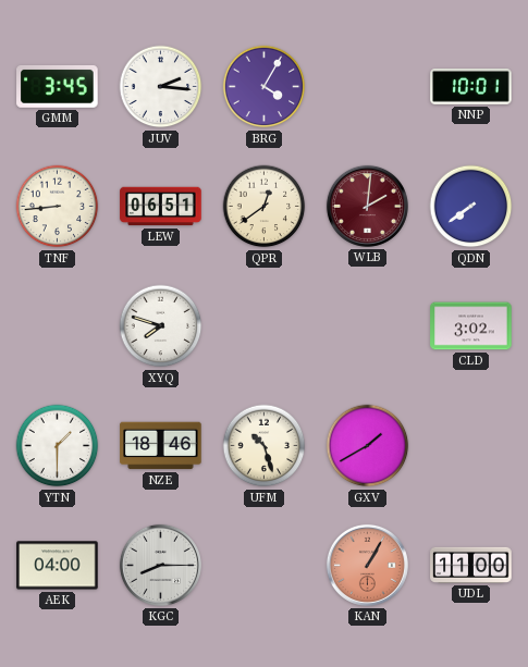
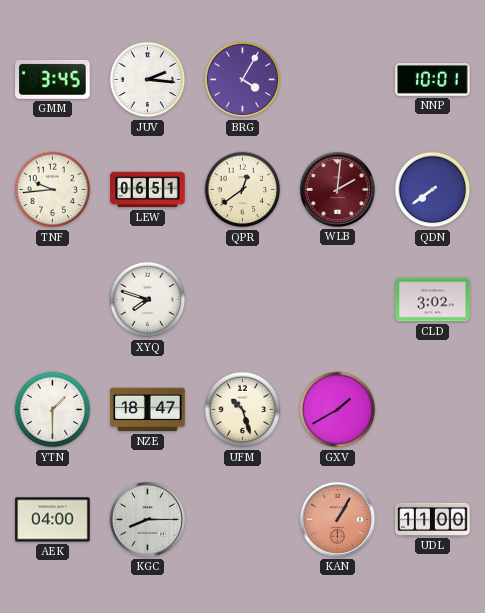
TNF: 8:44 -> 9:44 (53, 190)
NZE: 18:46 -> 18:47 (148, 410)
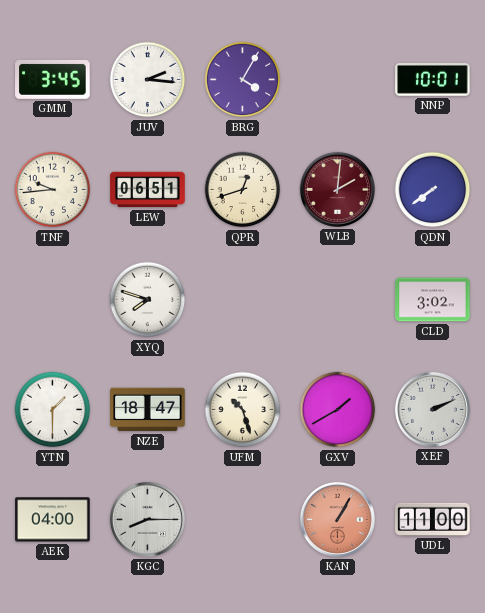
QPR: 12:39 -> 12:42 (243, 190)
XEF: none -> 2:11 (432, 409)
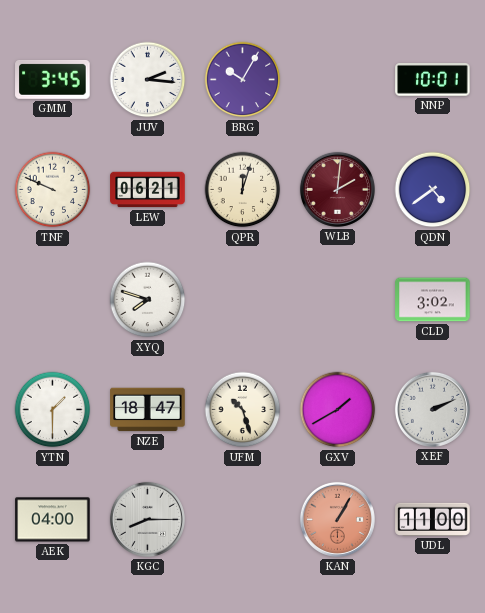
BRG: 4:05 -> 10:05 (243, 80)
TNF: 9:44 -> 9:49 (53, 190)
LEW: 06:51 -> 06:21 (148, 190)
QPR: 12:42 -> 12:03 (243, 190)
QDN: 7:39 -> 4:39 (433, 190)
